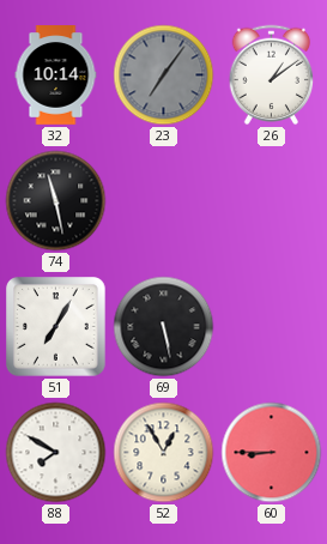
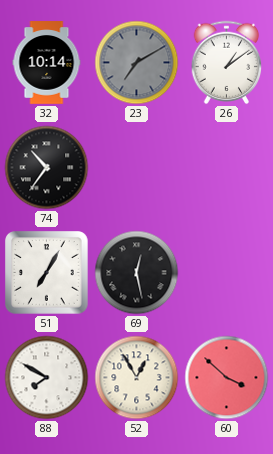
23: 7:06 -> 7:10 (137, 63)
74: 11:28 -> 10:36 (47, 168)
69: 5:28 -> 12:28 (137, 273)
60: 8:45 -> 3:52 (227, 378)
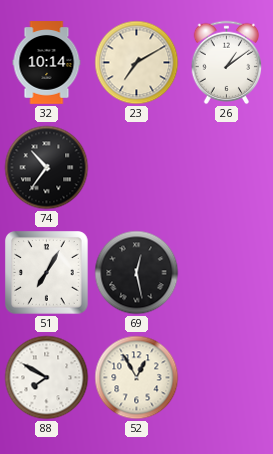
23 dial: grey -> cream (137, 63)
60: 3:52 -> none (227, 378)
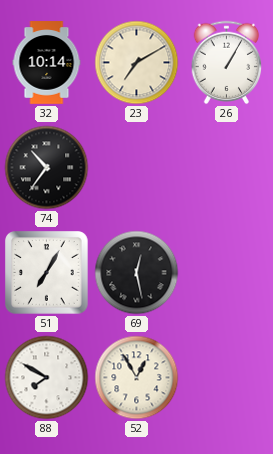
26: 1:09 -> 1:05 (227, 63)
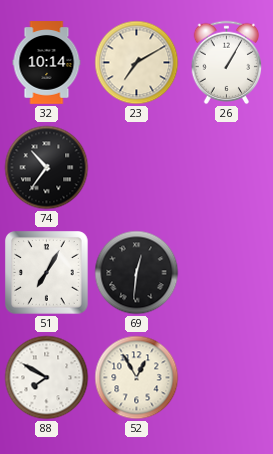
69: 12:28 -> 12:31 (137, 273)
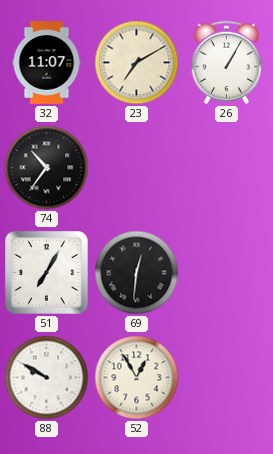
32: 10:14 -> 11:07 (47, 63)
88: 7:50 -> 9:50 (47, 378)
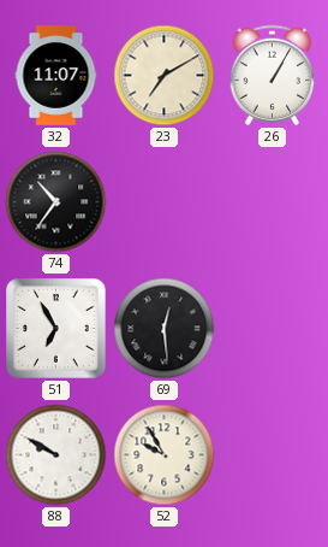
51: 7:05 -> 6:55 (56, 329)
69: 12:31 -> 12:29 (165, 329)
52: 12:55 -> 9:55 (165, 455)
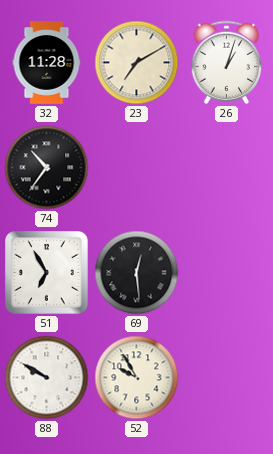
32: 11:07 -> 11:28 (47, 63)
26: 1:05 -> 1:03 (227, 63)
